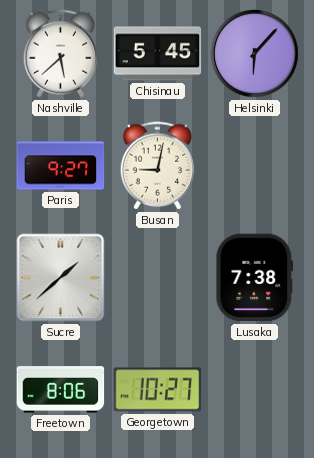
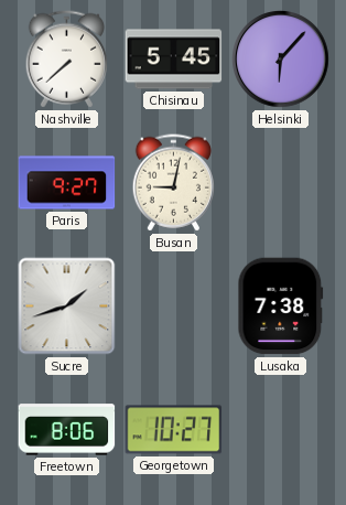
Nashville: 5:38 -> 7:38 (66, 60)
Sucre: 1:38 -> 1:42 (67, 307)
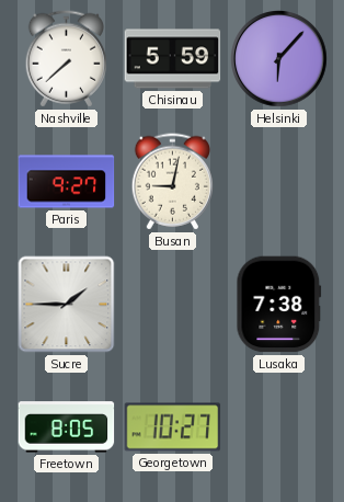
Chisinau: 5:45 -> 5:59 (173, 59)
Sucre: 1:42 -> 1:45 (67, 305)
Freetown: 8:06 -> 8:05 (67, 427)
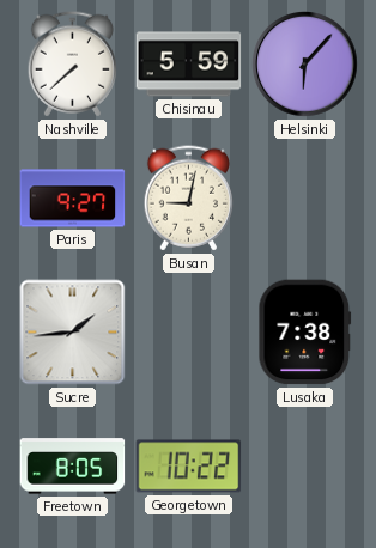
Sucre: 1:45 -> 1:44 (73, 333)
Georgetown: 10:27 -> 10:22 (189, 467)
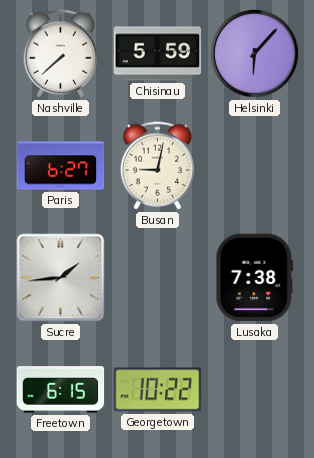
Paris: 9:27 -> 6:27 (61, 166)
Freetown: 8:05 -> 6:15 (61, 390)
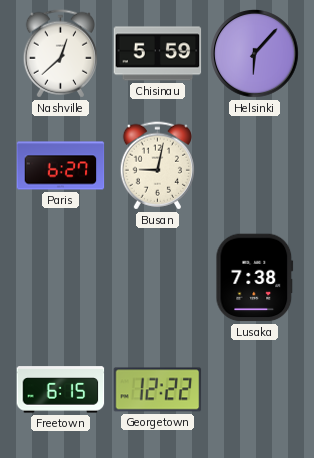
Nashville: 7:38 -> 12:38 (60, 54)
Sucre: 1:44 -> none (61, 278)
Georgetown: 10:22 -> 12:22 (158, 390)
